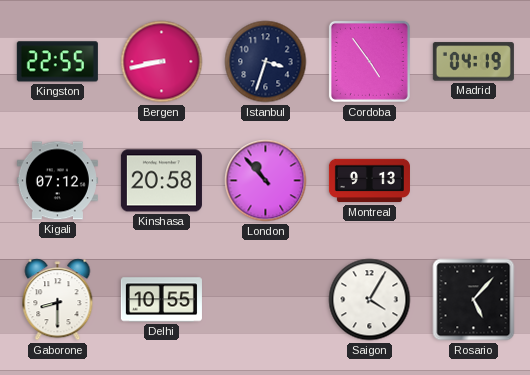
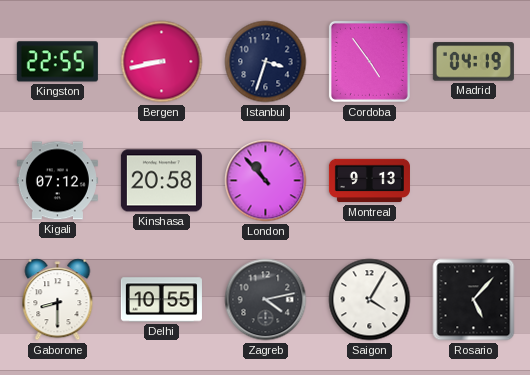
Zagreb: none -> 4:13 (266, 300)
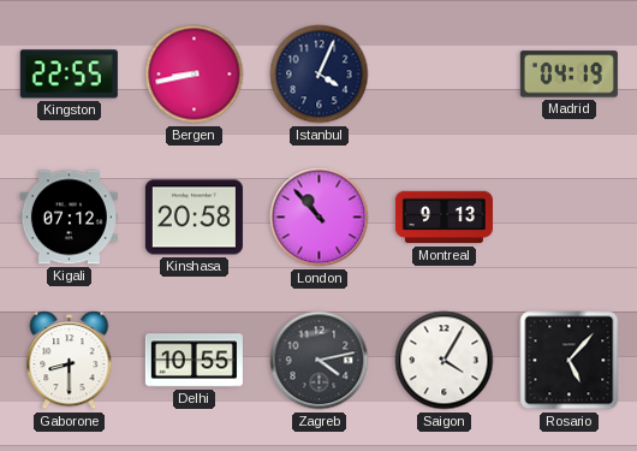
Istanbul: 3:33 -> 4:04 (320, 75)
Cordoba: 4:54 -> none (369, 61)
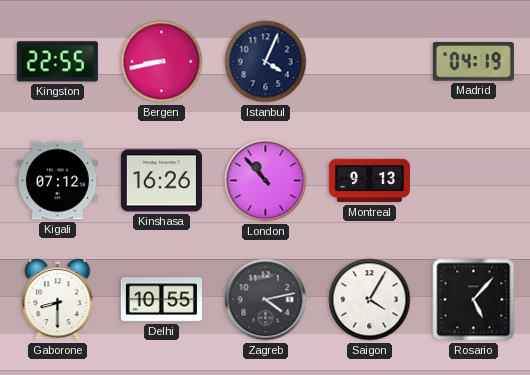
Kinshasa: 20:58 -> 16:26 (161, 181)
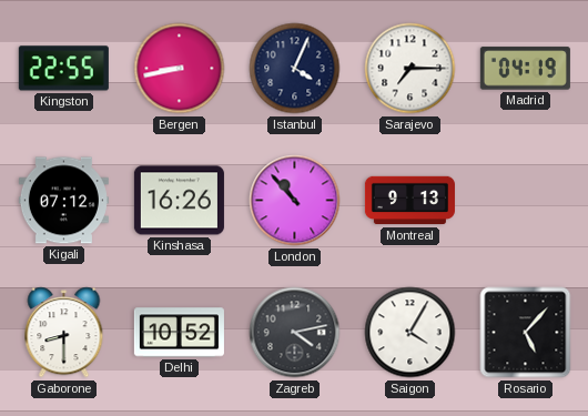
Sarajevo: none -> 7:15 (410, 69)
Delhi: 10:55 -> 10:52 (179, 333)
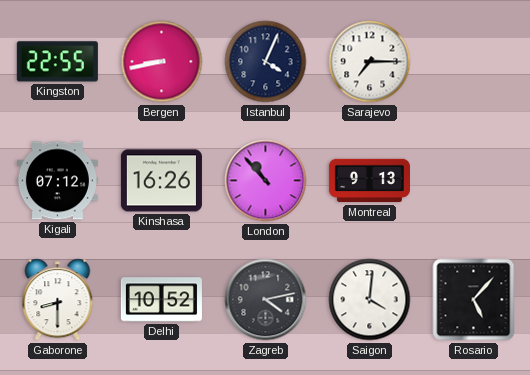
Madrid: 04:19 -> none (525, 69)
Saigon: 4:05 -> 4:01 (370, 300)
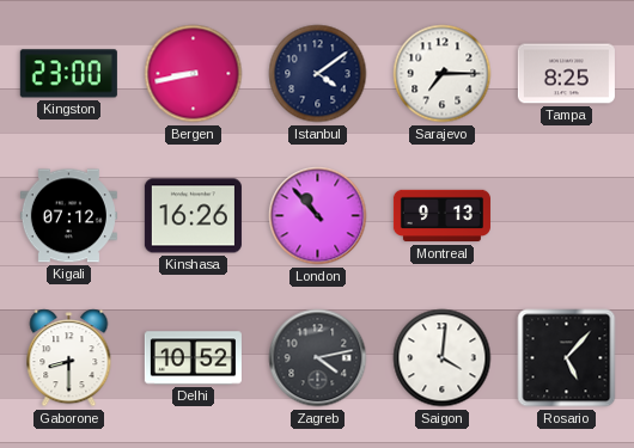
Kingston: 22:55 -> 23:00 (68, 74)
Istanbul: 4:04 -> 4:09 (318, 74)
Tampa: none -> 8:25 (566, 74)
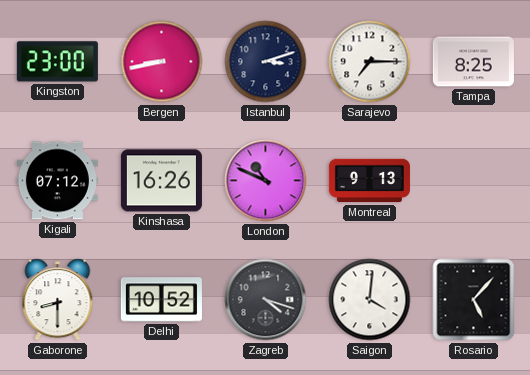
Istanbul: 4:09 -> 3:12 (266, 62)
London: 10:53 -> 10:49 (266, 181)
Zagreb: 4:13 -> 4:18 (266, 300)
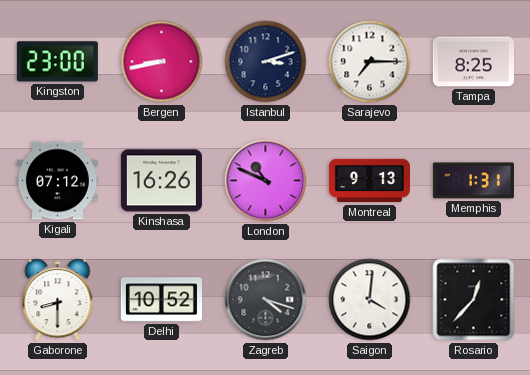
Memphis: none -> 1:31 (473, 181)
Rosario: 5:07 -> 12:37 (474, 300)
